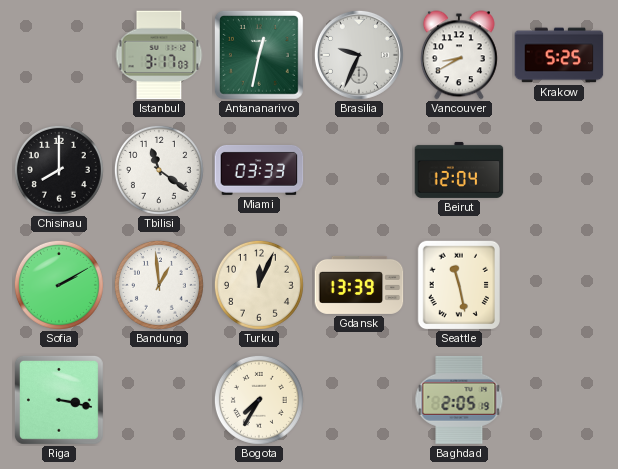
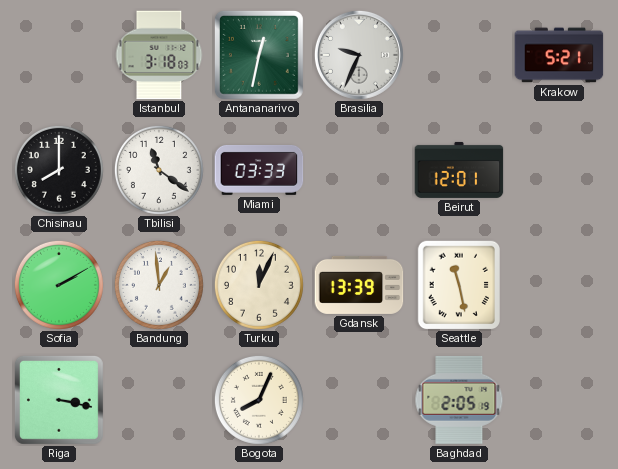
Istanbul: 3:17 -> 3:18 (159, 55)
Vancouver: 8:40 -> none (459, 55)
Krakow: 5:25 -> 5:21 (559, 55)
Beirut: 12:04 -> 12:01 (459, 170)
Bogota: 7:35 -> 8:04 (259, 400)
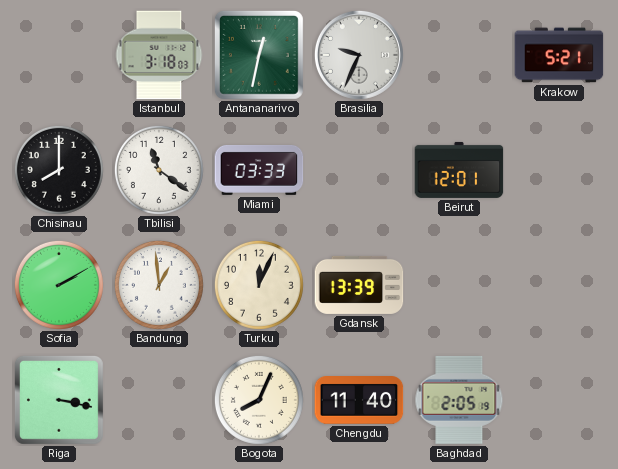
Seattle: 11:28 -> none (459, 285)
Chengdu: none -> 11:40 (359, 401)
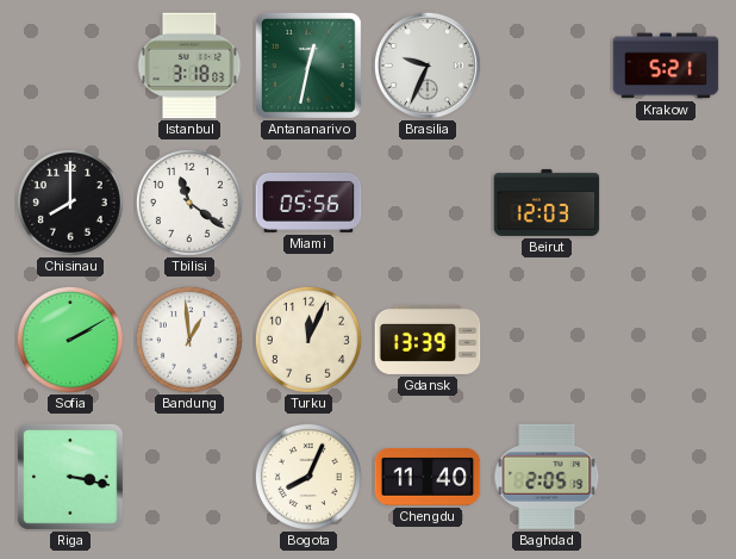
Miami: 03:33 -> 05:56 (308, 203)
Beirut: 12:01 -> 12:03 (547, 203)
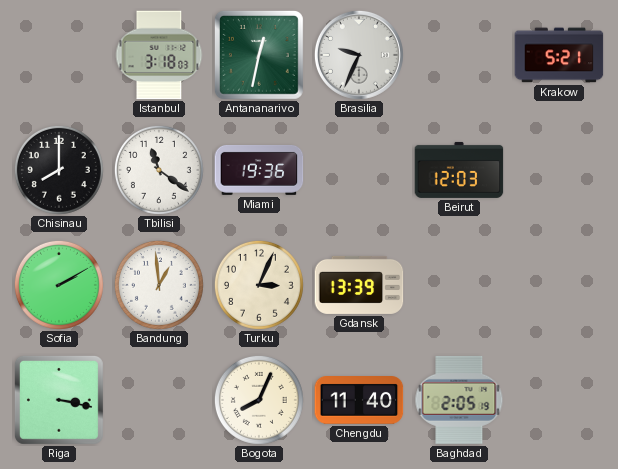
Miami: 05:56 -> 19:36 (259, 170)
Turku: 12:04 -> 3:04 (259, 285)
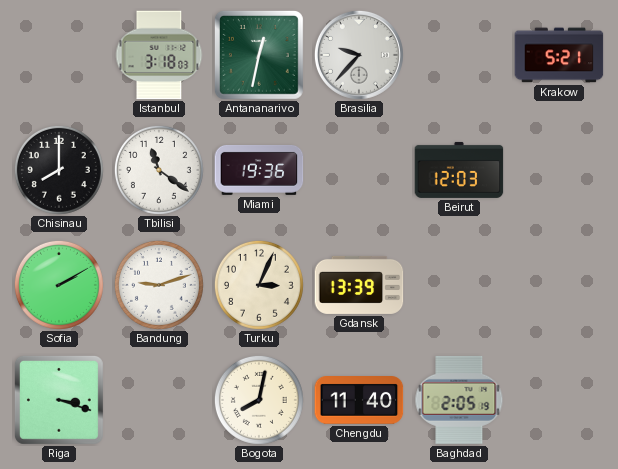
Brasilia: 9:34 -> 9:37 (359, 55)
Bandung: 12:59 -> 9:12 (159, 285)
Riga: 3:17 -> 3:18 (59, 400)
Bogota: 8:04 -> 8:02 (259, 400)
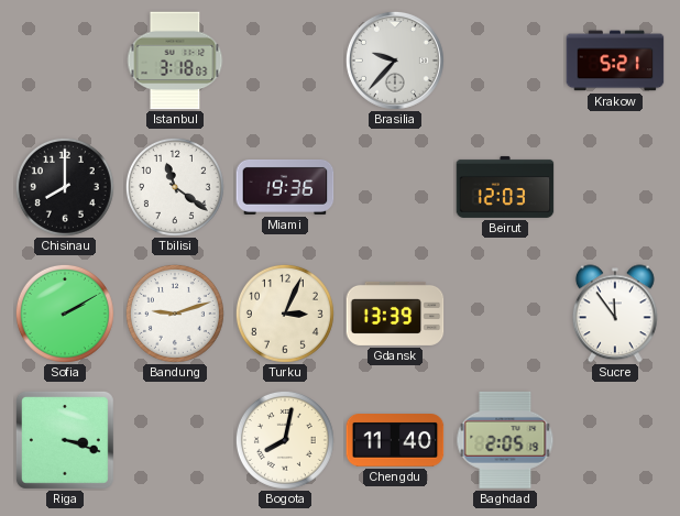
Antananarivo: 12:32 -> none (259, 55)
Sucre: none -> 11:54 (615, 314)
